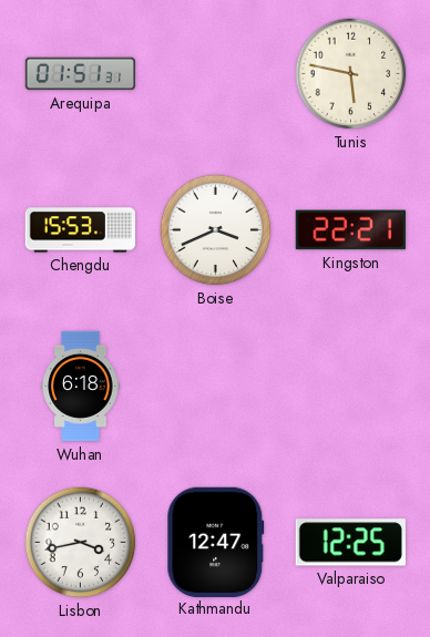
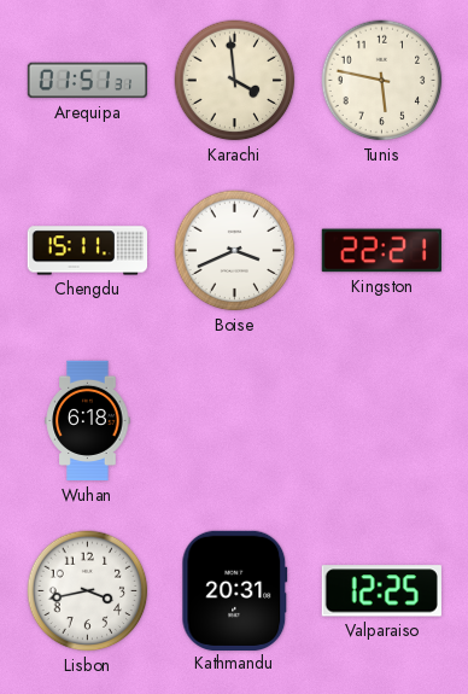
Karachi: none -> 3:59 (235, 81)
Chengdu: 15:53 -> 15:11 (87, 251)
Kathmandu: 12:47 -> 20:31 (235, 590)
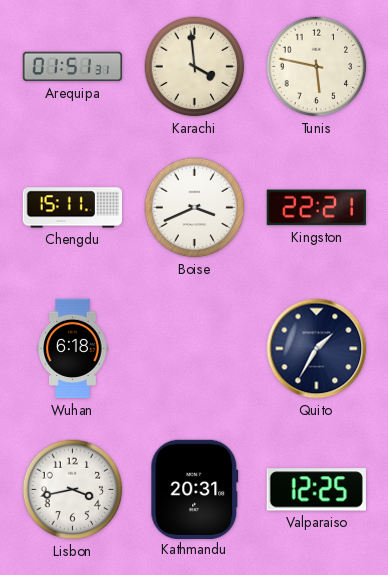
Quito: none -> 1:35 (317, 349)
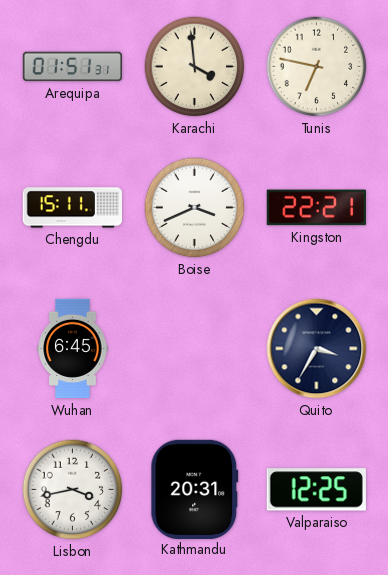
Tunis: 5:47 -> 6:47 (317, 67)
Wuhan: 6:18 -> 6:45 (73, 349)
Quito: 1:35 -> 3:35 (317, 349)
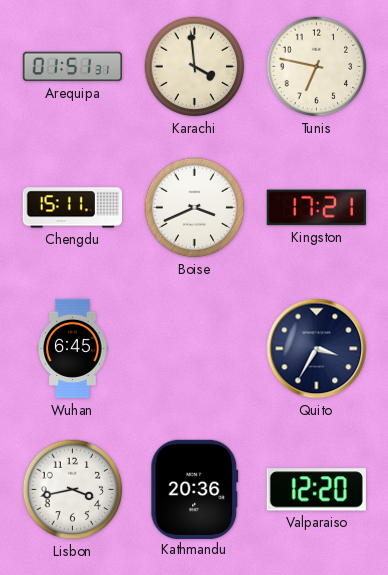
Kingston: 22:21 -> 17:21 (316, 208)
Kathmandu: 20:31 -> 20:36 (195, 489)
Valparaiso: 12:25 -> 12:20 (316, 490)
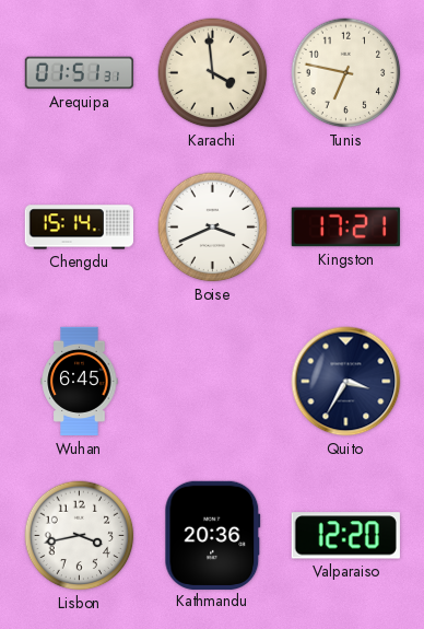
Chengdu: 15:11 -> 15:14 (79, 228)
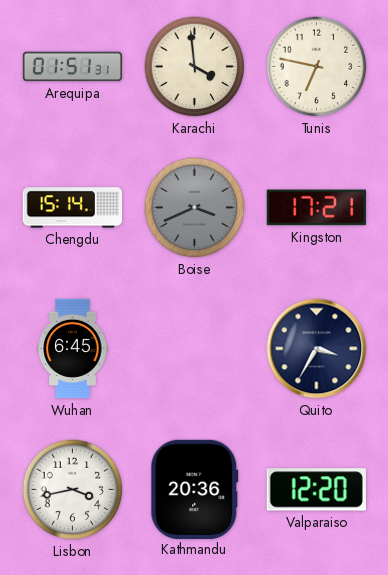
Boise dial: white -> grey (195, 208)
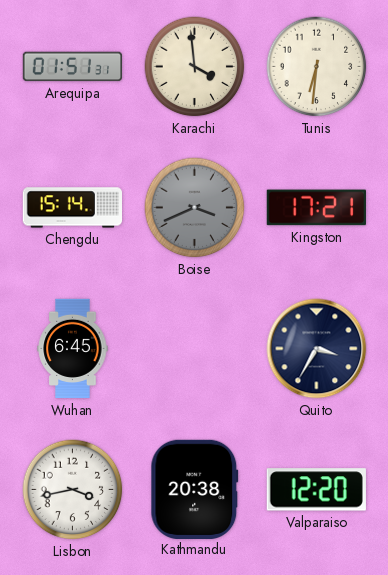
Tunis: 6:47 -> 6:31 (317, 67)
Kathmandu: 20:36 -> 20:38 (195, 489)
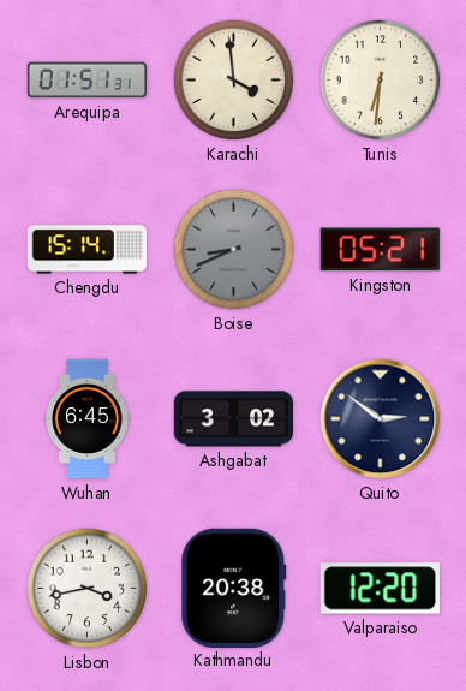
Boise: 3:41 -> 8:41 (234, 250)
Kingston: 17:21 -> 05:21 (380, 250)
Ashgabat: none -> 3:02 (233, 419)
Quito: 3:35 -> 2:51 (381, 419)
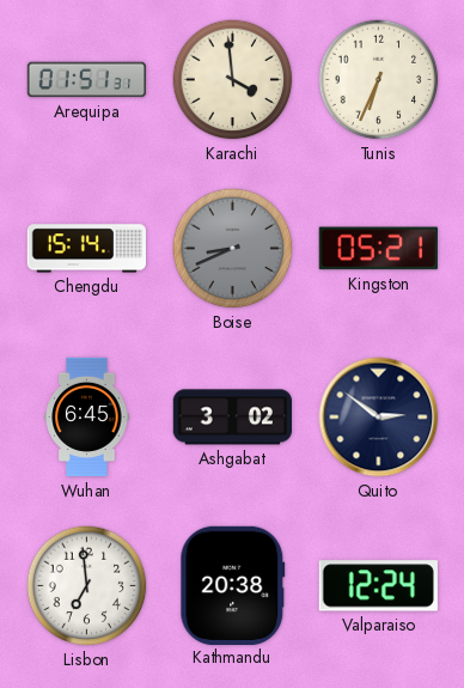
Tunis: 6:31 -> 6:34 (379, 80)
Lisbon: 3:43 -> 6:59 (87, 586)
Valparaiso: 12:20 -> 12:24 (378, 586)
